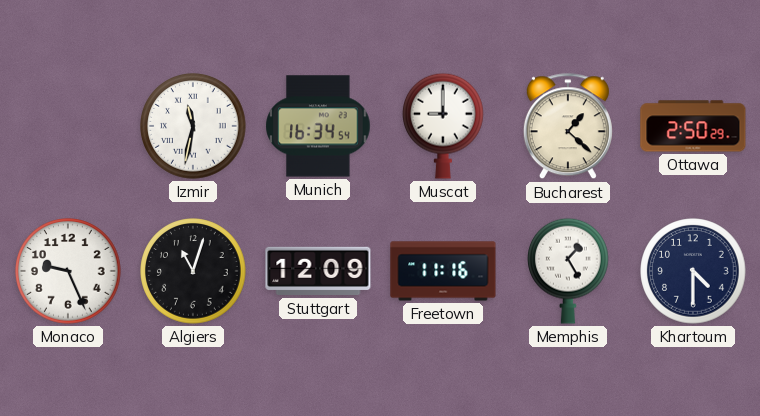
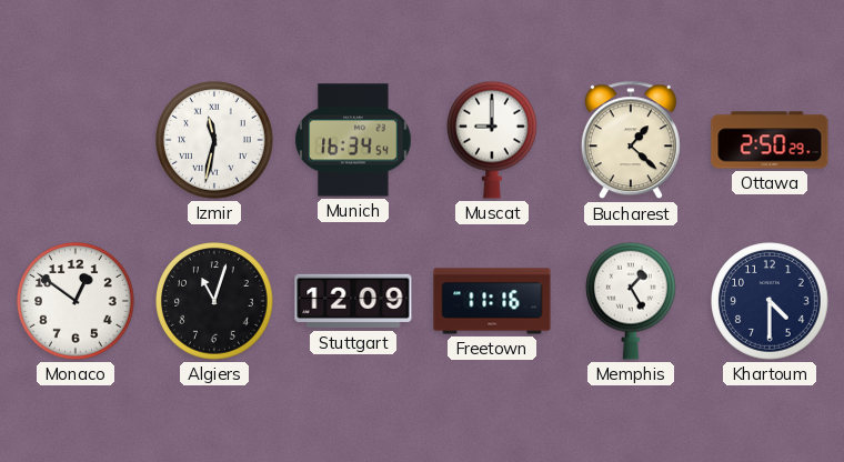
Monaco: 9:26 -> 12:51 (76, 301)
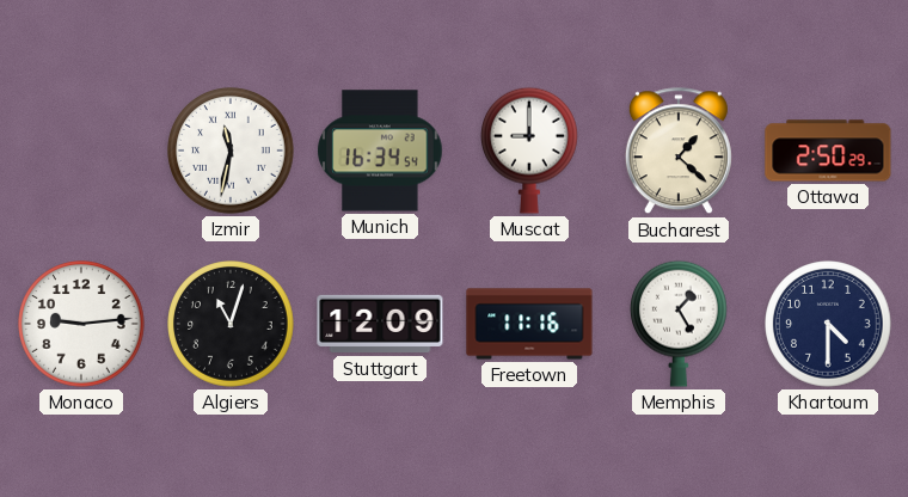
Monaco: 12:51 -> 9:14 (81, 324)
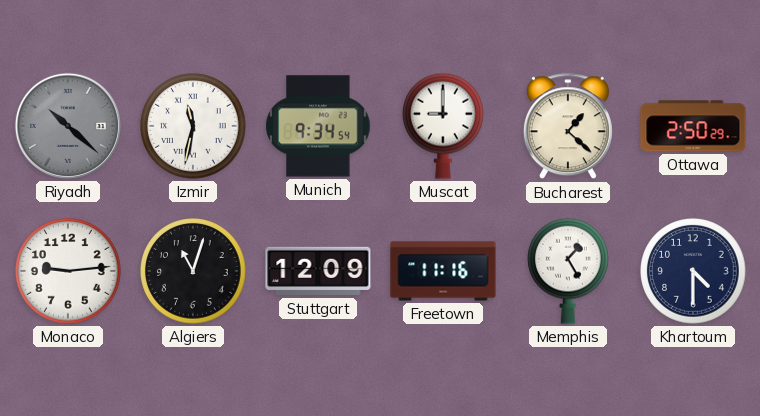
Riyadh: none -> 10:22 (68, 126)
Munich: 16:34 -> 9:34 (318, 126)
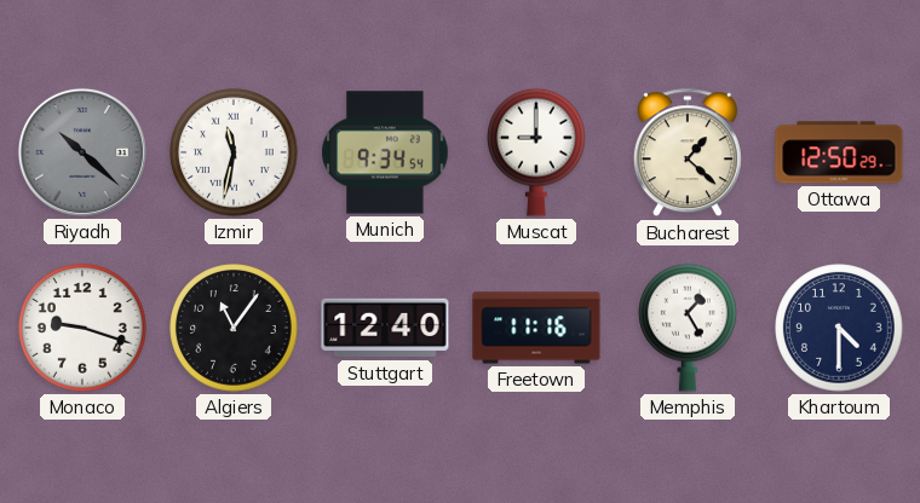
Ottawa: 2:50 -> 12:50 (839, 152)
Monaco: 9:14 -> 9:18 (82, 328)
Algiers: 11:03 -> 11:06 (234, 328)
Stuttgart: 12:09 -> 12:40 (385, 328)
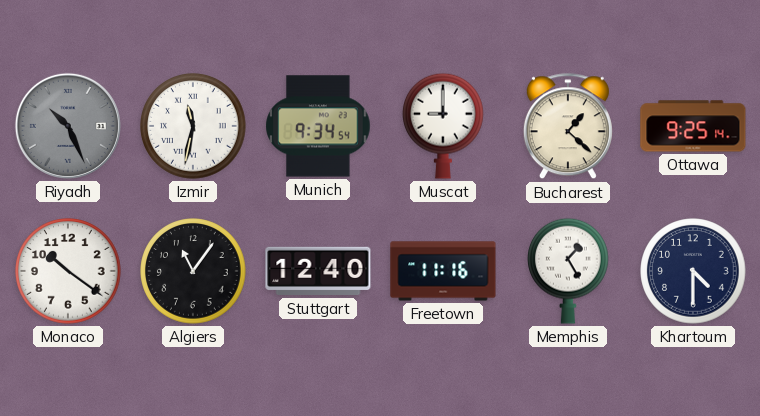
Riyadh: 10:22 -> 10:26 (68, 126)
Ottawa: 12:50 -> 9:25 (693, 126)
Monaco: 9:18 -> 10:21 (68, 271)
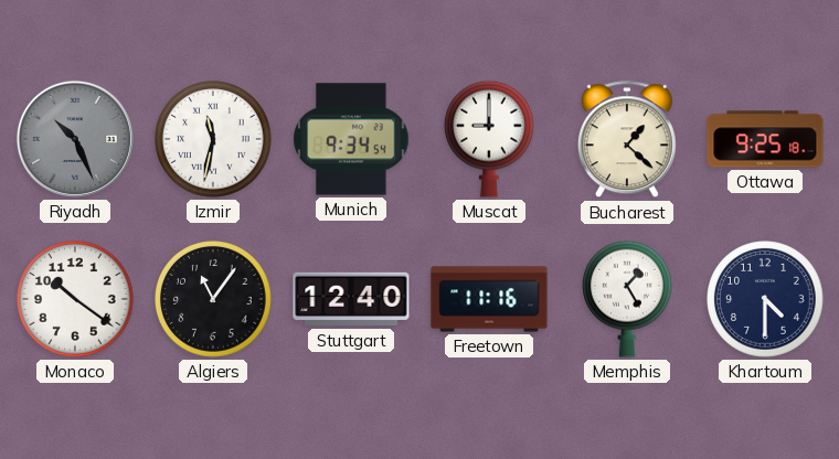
Ottawa: 9:25:14 -> 9:25:18 (765, 139)
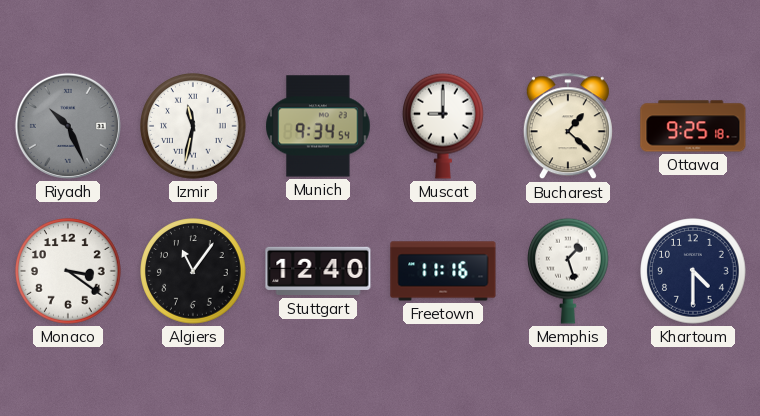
Monaco: 10:21 -> 3:21 (68, 271)
Memphis: 1:25 -> 1:27 (569, 271)
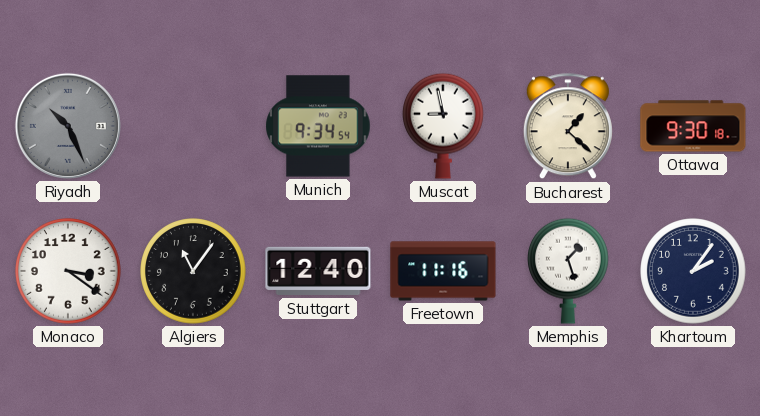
Izmir: 11:32 -> none (193, 126)
Muscat: 9:00 -> 8:58 (444, 126)
Ottawa: 9:25 -> 9:30 (693, 126)
Khartoum: 4:30 -> 2:06 (693, 271)
